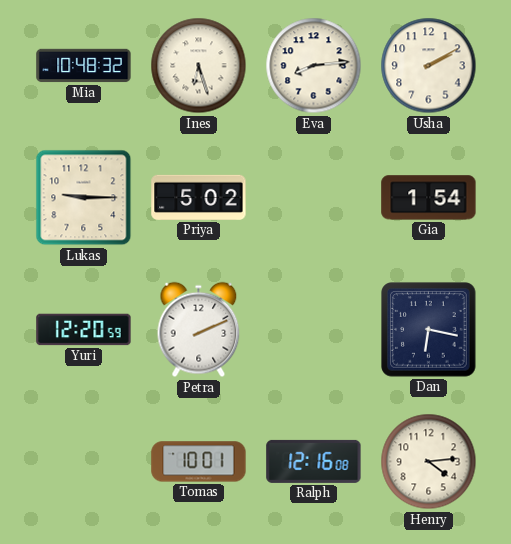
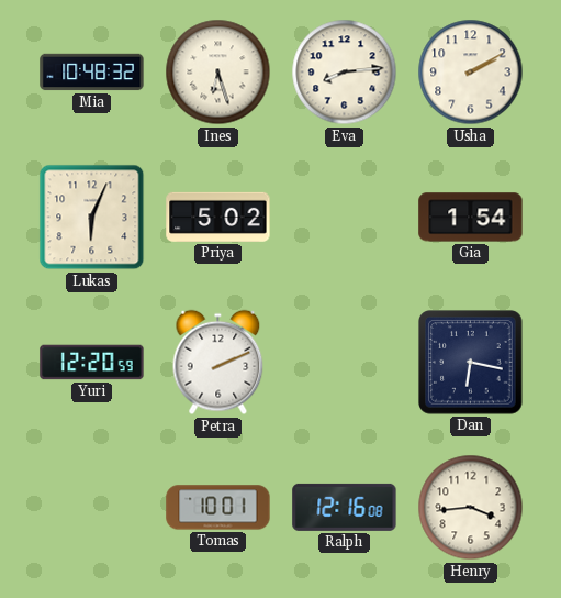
Lukas: 9:15 -> 6:04 (92, 218)
Henry: 4:14 -> 3:44 (471, 508)
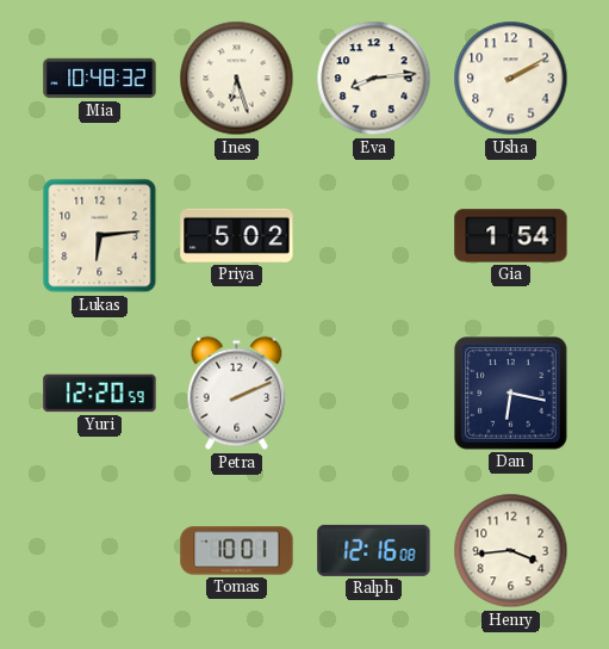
Lukas: 6:04 -> 6:14 (100, 236)
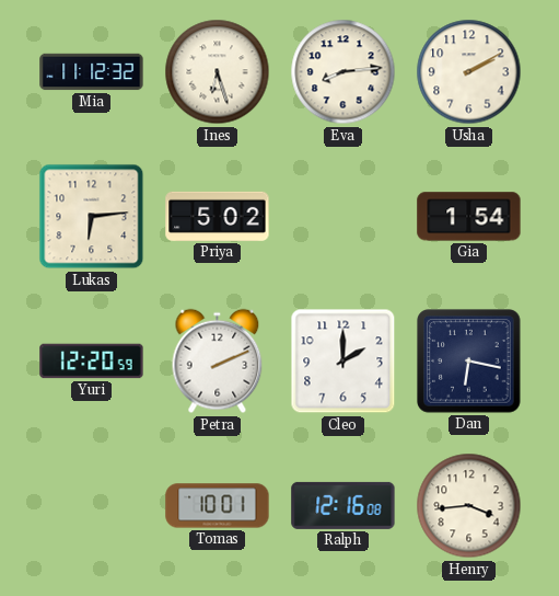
Mia: 10:48 -> 11:12 (92, 72)
Cleo: none -> 2:00 (343, 362)
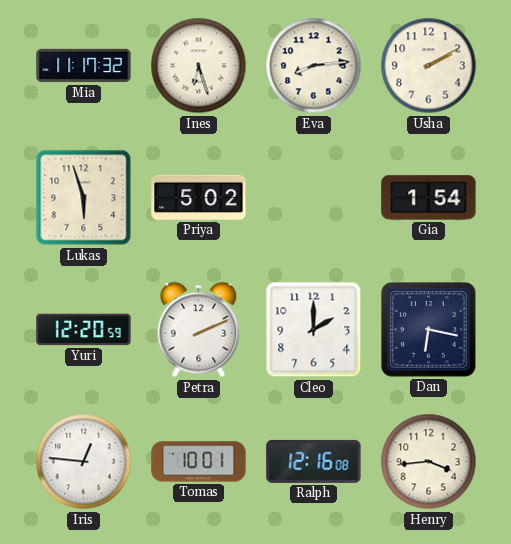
Mia: 11:12 -> 11:17 (84, 66)
Lukas: 6:14 -> 5:57 (84, 198)
Iris: none -> 12:46 (84, 462)
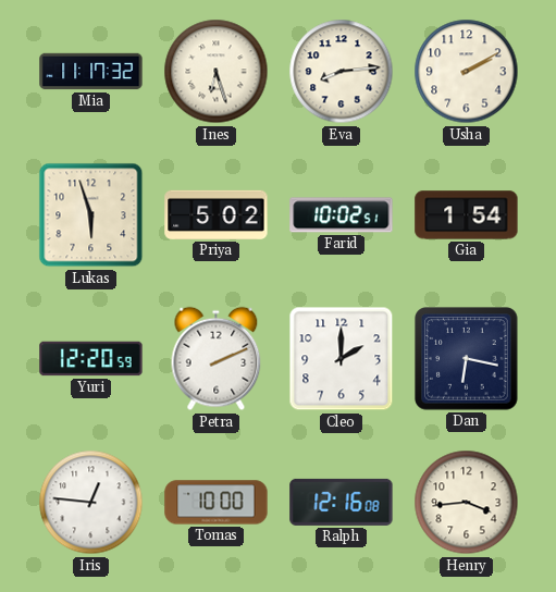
Farid: none -> 10:02 (342, 215)
Tomas: 10:01 -> 10:00 (217, 503)
